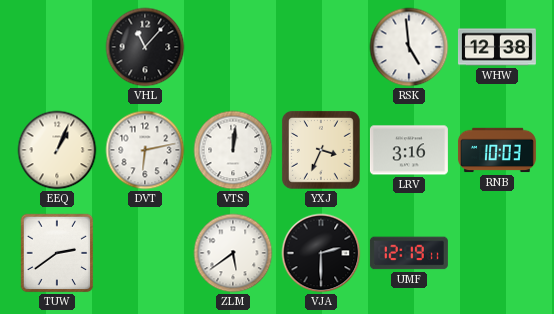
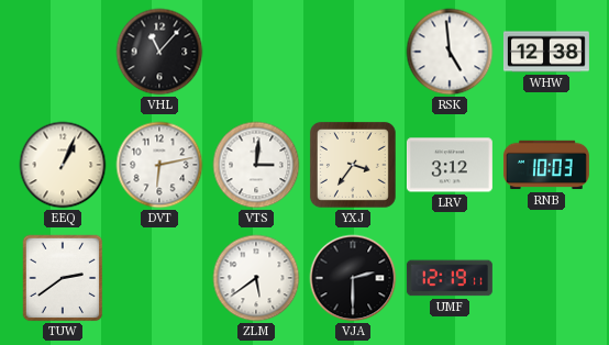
VTS: 12:01 -> 3:01 (256, 165)
YXJ: 3:34 -> 3:36 (353, 165)
LRV: 3:16 -> 3:12 (450, 165)
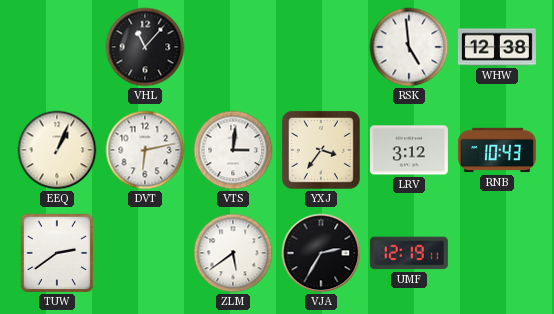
RNB: 10:03 -> 10:43 (497, 150)
VJA: 2:30 -> 2:35 (321, 253)
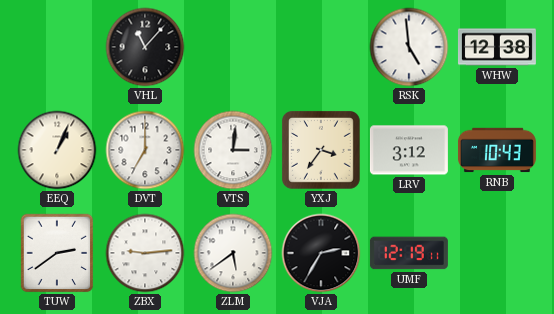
DVT: 6:13 -> 7:00 (145, 150)
ZBX: none -> 9:14 (145, 253)
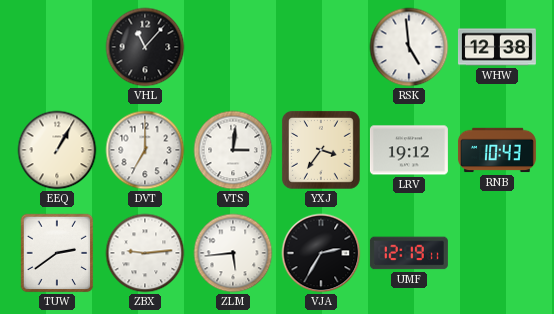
EEQ: 1:04 -> 1:05 (57, 150)
LRV: 3:12 -> 19:12 (409, 150)
ZLM: 5:39 -> 5:44 (233, 253)
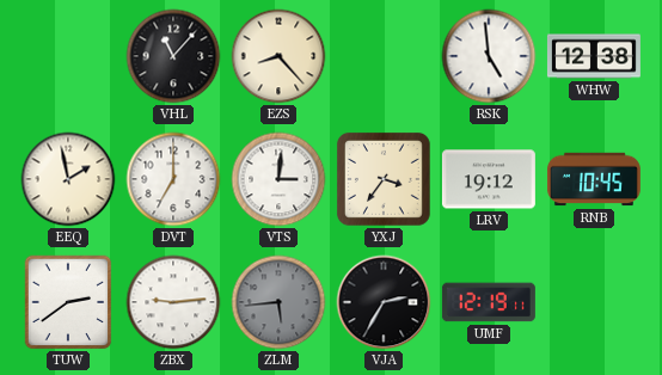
EZS: none -> 8:23 (278, 56)
EEQ: 1:05 -> 1:58 (68, 179)
RNB: 10:43 -> 10:45 (594, 179)
ZLM dial: white -> grey (278, 302)
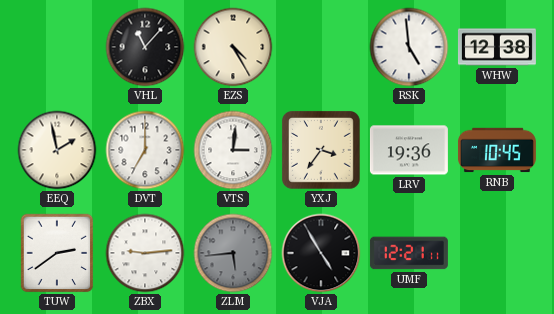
EZS: 8:23 -> 4:25 (233, 47)
LRV: 19:12 -> 19:36 (409, 150)
VJA: 2:35 -> 4:55 (321, 253)
UMF: 12:19 -> 12:21 (409, 253)
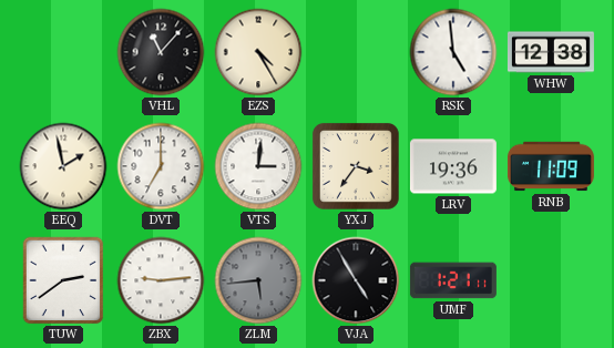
RNB: 10:45 -> 11:09 (551, 166)
UMF: 12:21 -> 1:21 (453, 280)
